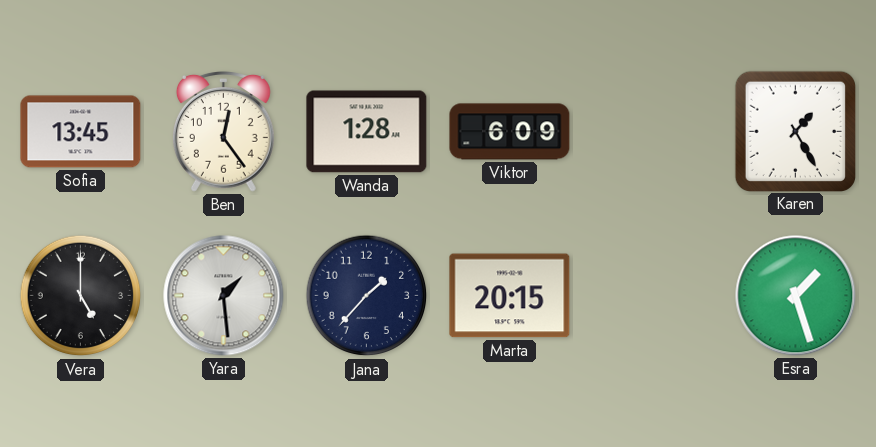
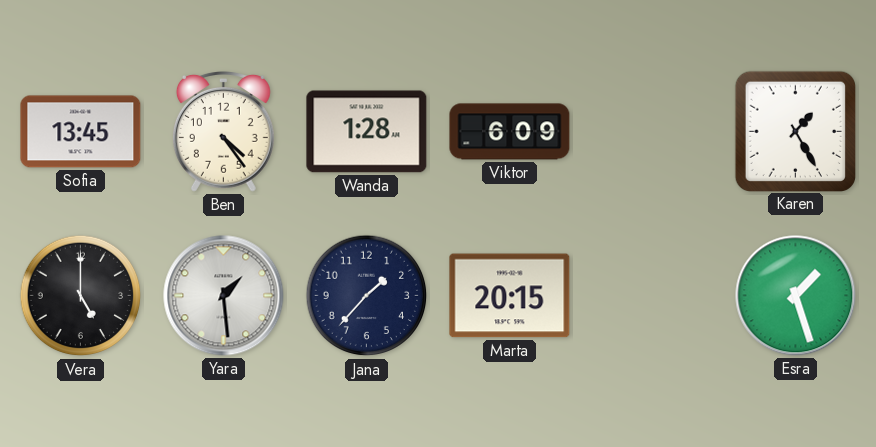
Ben: 12:24 -> 4:24 (223, 132)
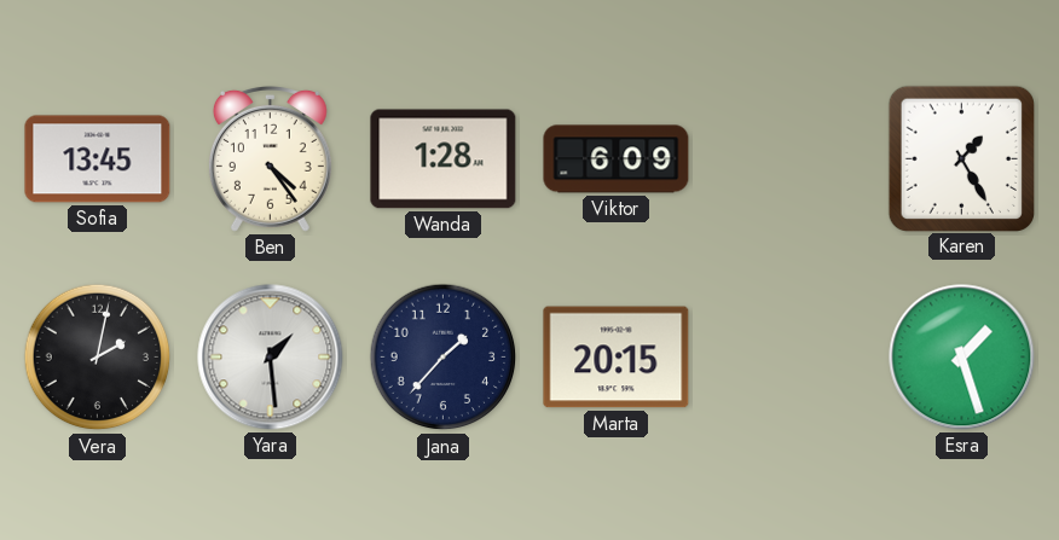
Vera: 5:00 -> 2:02 (98, 358)
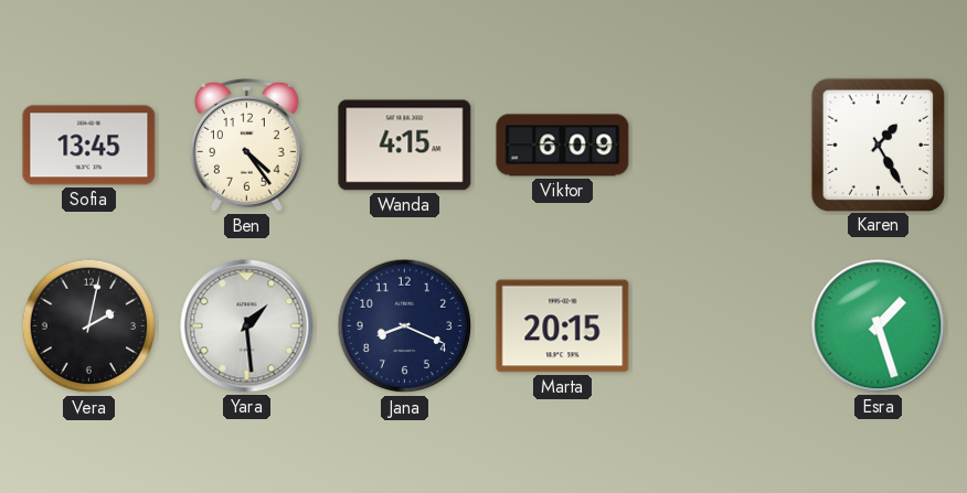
Wanda: 1:28 -> 4:15 (405, 146)
Jana: 1:37 -> 8:19 (405, 326)
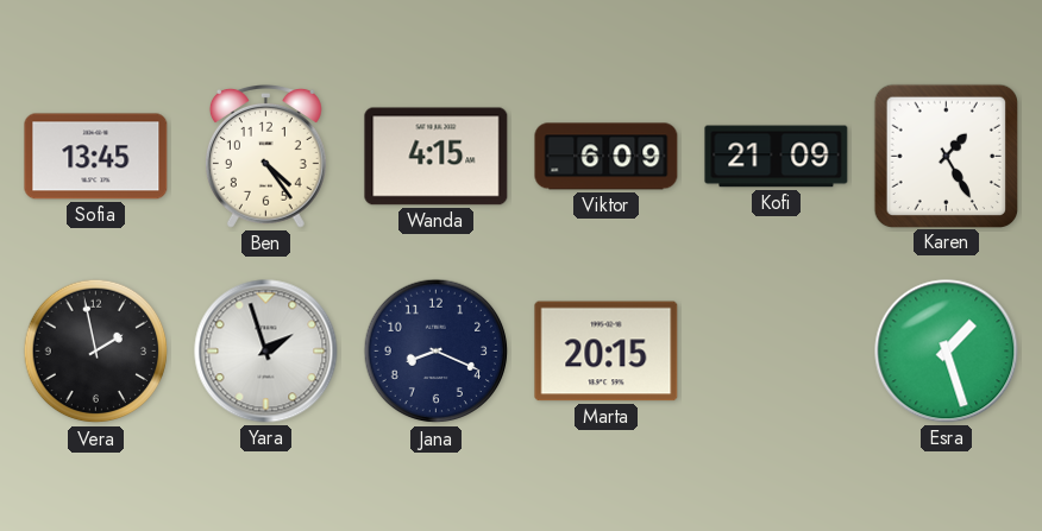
Kofi: none -> 21:09 (777, 157)
Vera: 2:02 -> 1:58 (96, 352)
Yara: 1:29 -> 1:57 (266, 352)
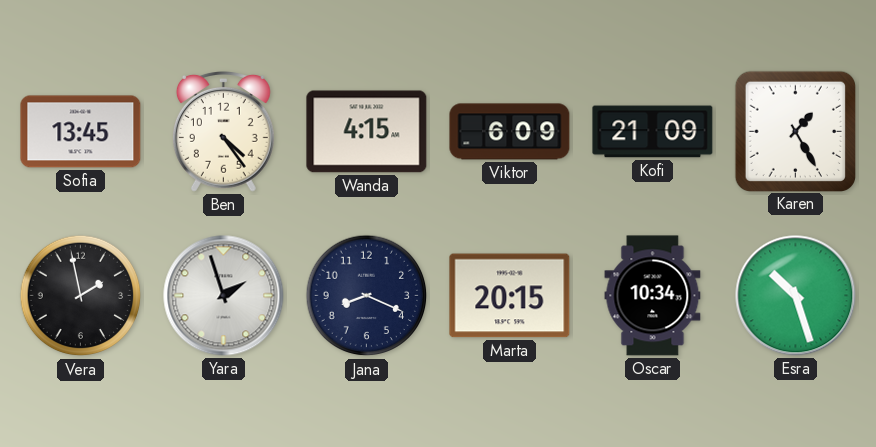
Oscar: none -> 10:34 (653, 296)
Esra: 1:27 -> 10:27 (796, 296)
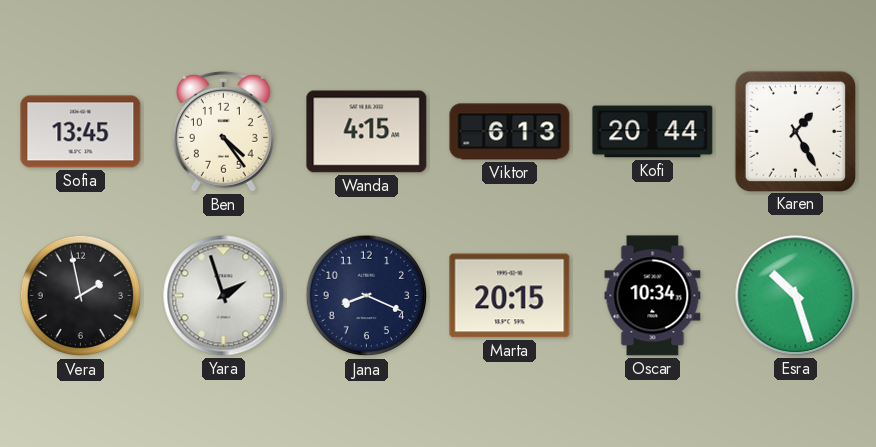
Viktor: 6:09 -> 6:13 (510, 132)
Kofi: 21:09 -> 20:44 (653, 132)
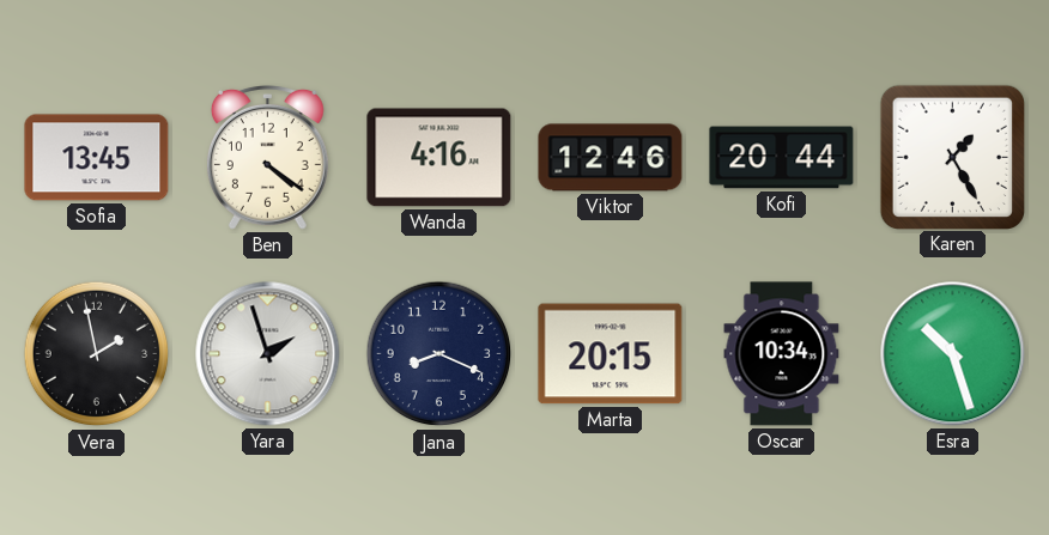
Ben: 4:24 -> 4:21 (267, 158)
Wanda: 4:15 -> 4:16 (439, 158)
Viktor: 6:13 -> 12:46 (611, 158)
